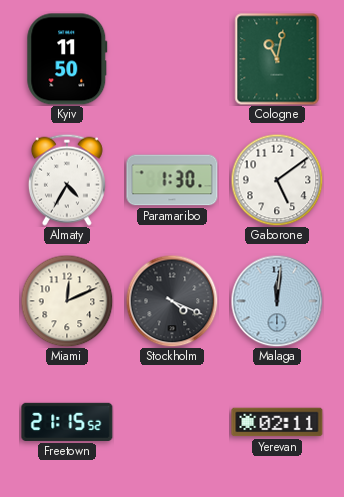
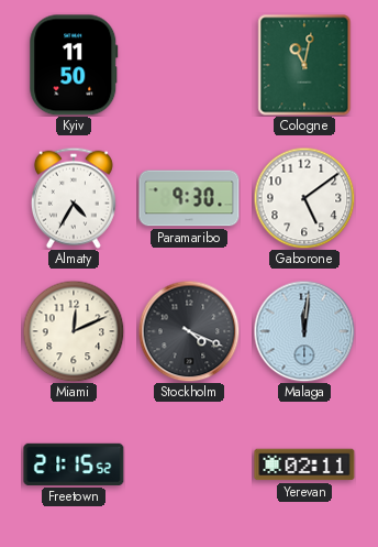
Paramaribo: 1:30 -> 9:30 (189, 198)
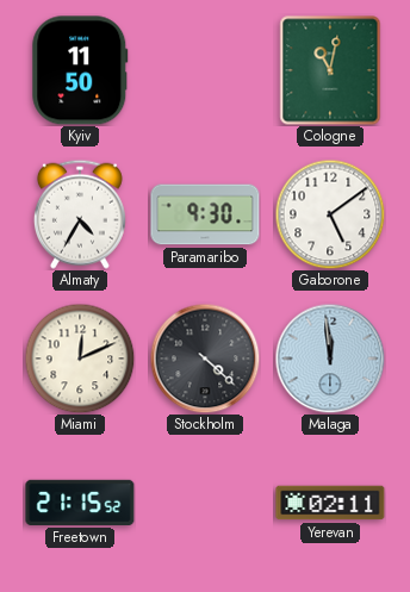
Stockholm: 4:19 -> 4:22 (205, 359)
Malaga: 12:01 -> 11:59 (330, 359)
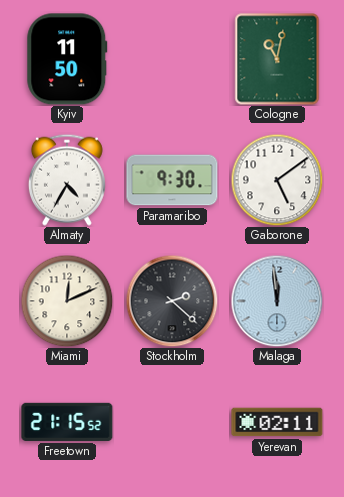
Stockholm: 4:22 -> 2:22 (172, 301)
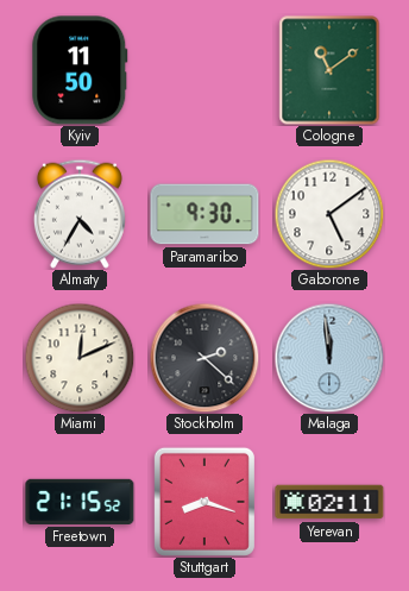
Cologne: 11:02 -> 11:09 (329, 70)
Stuttgart: none -> 8:18 (204, 502)
